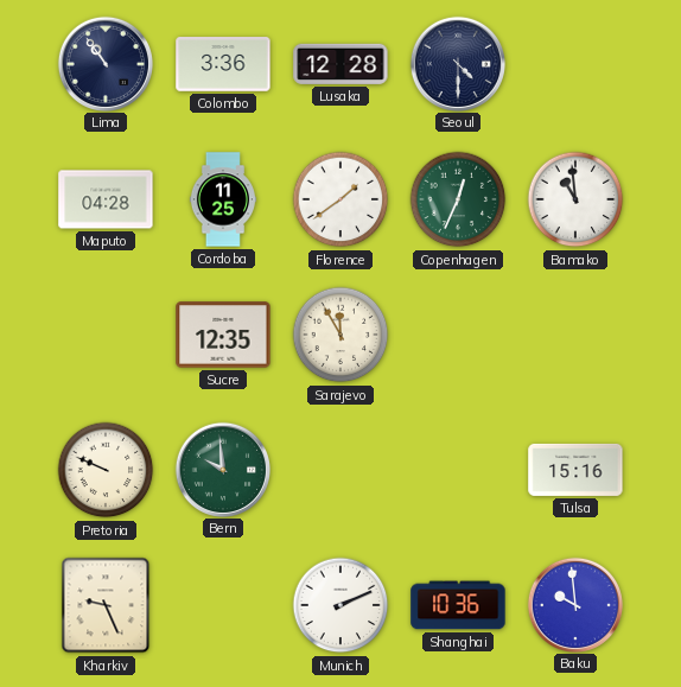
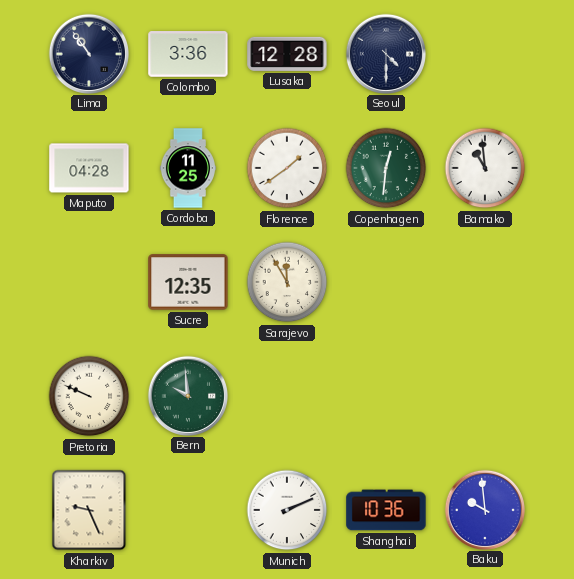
Copenhagen: 12:34 -> 12:31 (386, 168)
Tulsa: 15:16 -> none (575, 470)
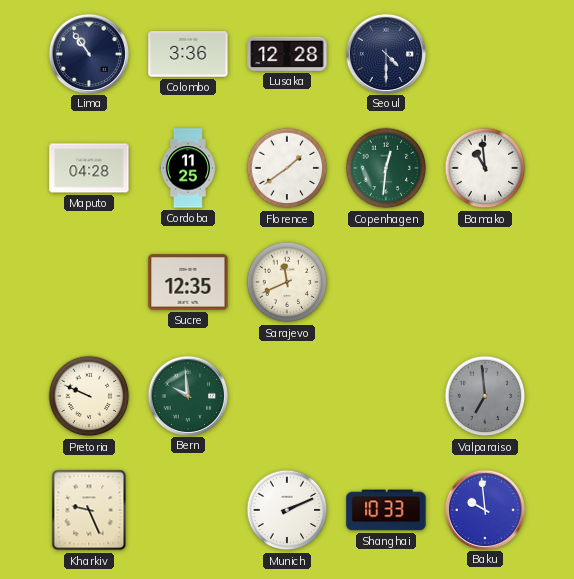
Sarajevo: 11:55 -> 11:41 (287, 282)
Valparaiso: none -> 6:59 (485, 396)
Shanghai: 10:36 -> 10:33 (386, 510)
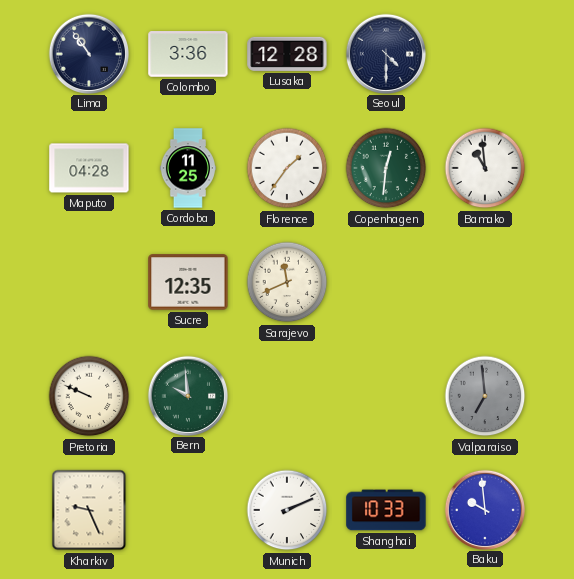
Florence: 1:39 -> 1:36 (287, 168)
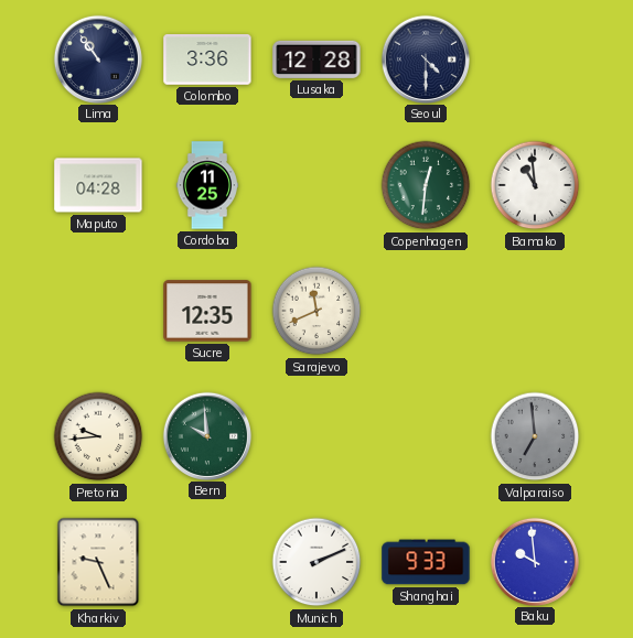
Florence: 1:36 -> none (287, 168)
Pretoria: 9:49 -> 9:44 (98, 436)
Shanghai: 10:33 -> 9:33 (426, 562)
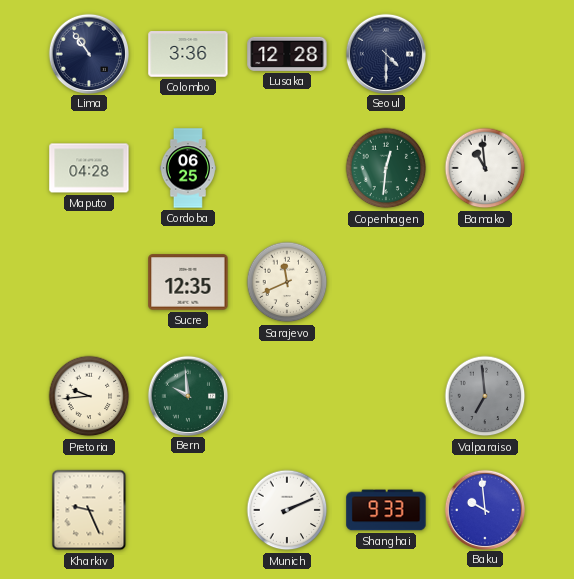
Cordoba: 11:25 -> 06:25 (188, 168)
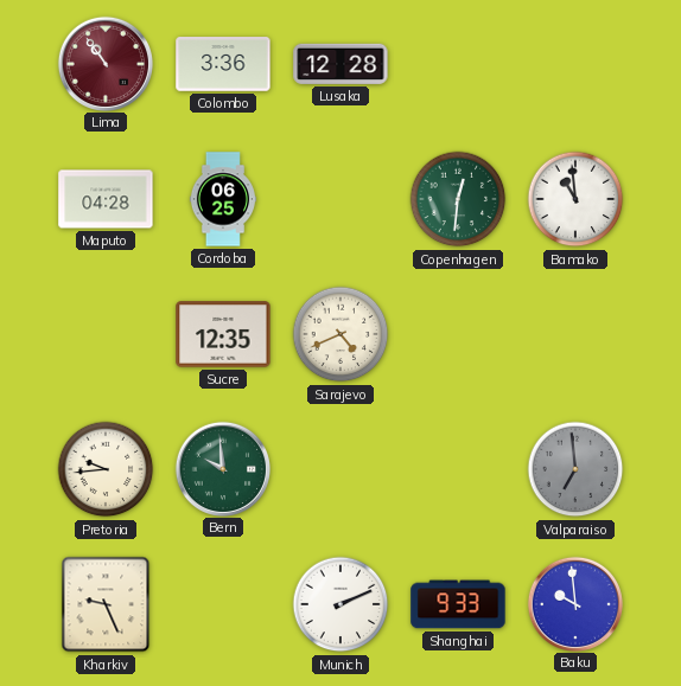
Lima dial: navy -> burgundy (104, 63)
Seoul: 4:30 -> none (385, 53)
Sarajevo: 11:41 -> 4:41 (340, 334)
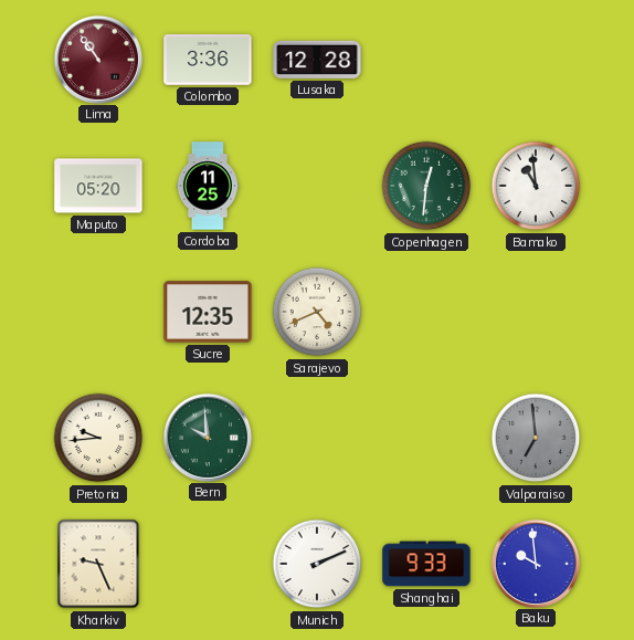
Maputo: 04:28 -> 05:20 (98, 186)
Cordoba: 06:25 -> 11:25 (208, 186)
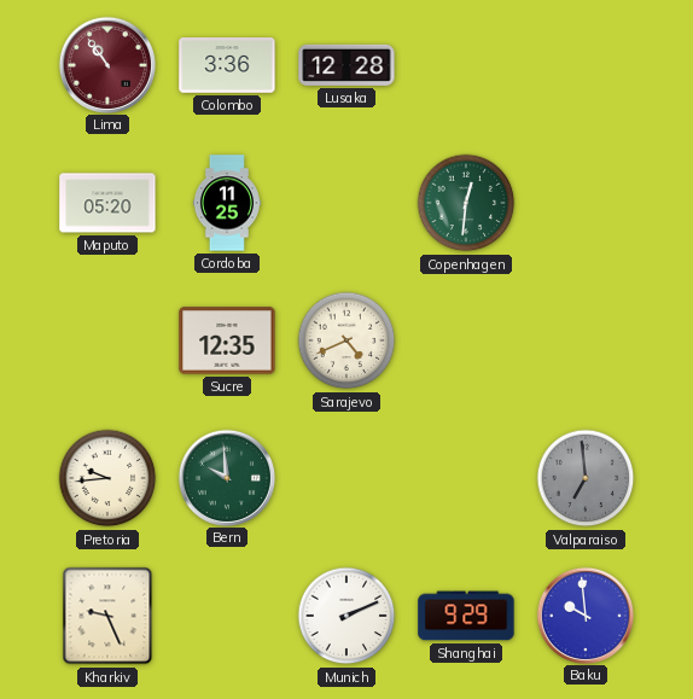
Bamako: 10:59 -> none (536, 186)
Shanghai: 9:33 -> 9:29 (466, 616)
